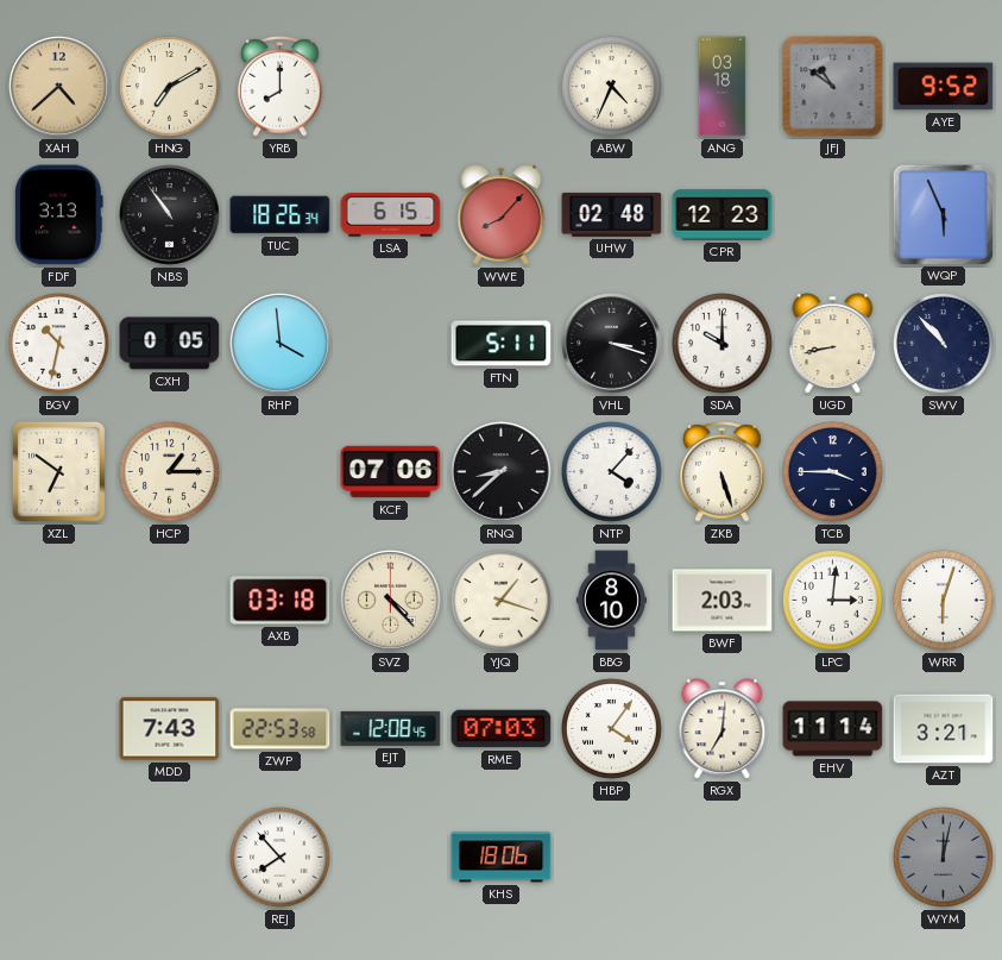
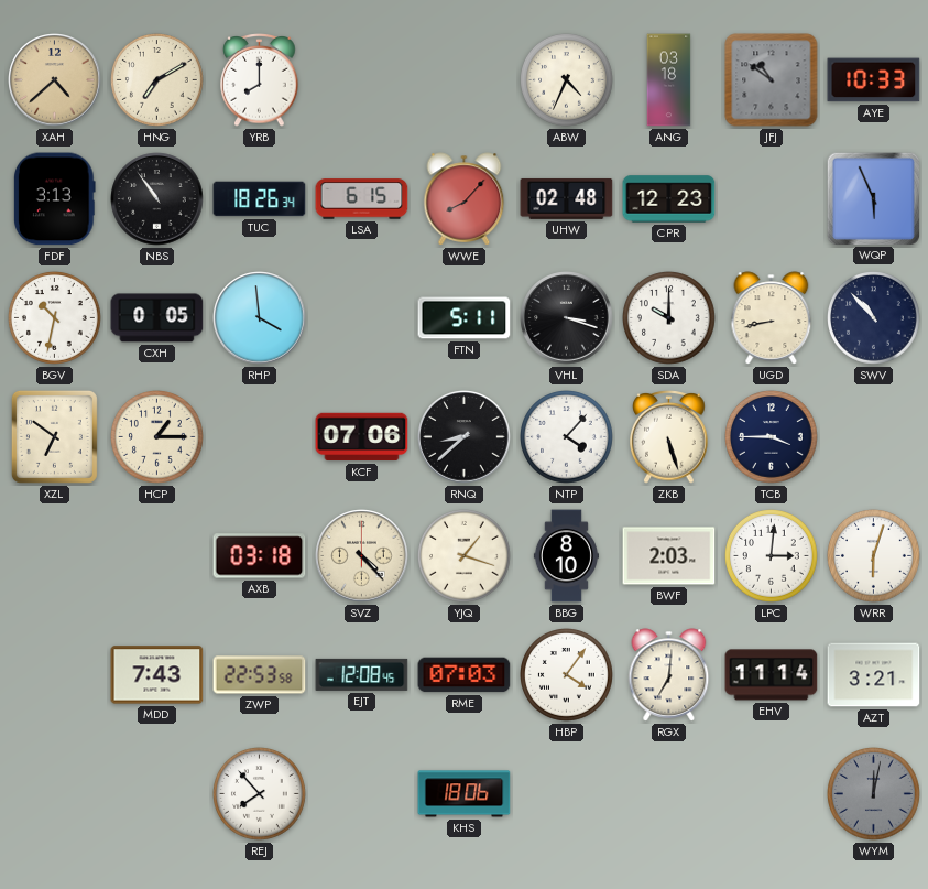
AYE: 9:52 -> 10:33 (874, 80)
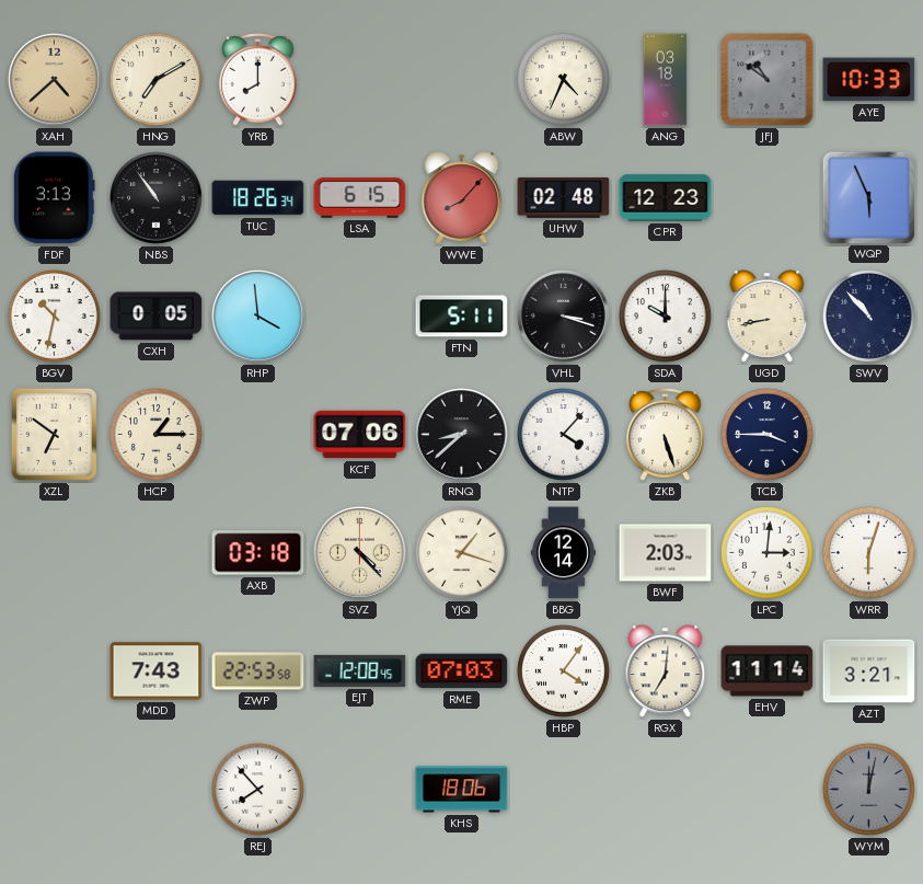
BBG: 8:10 -> 12:14 (563, 553)
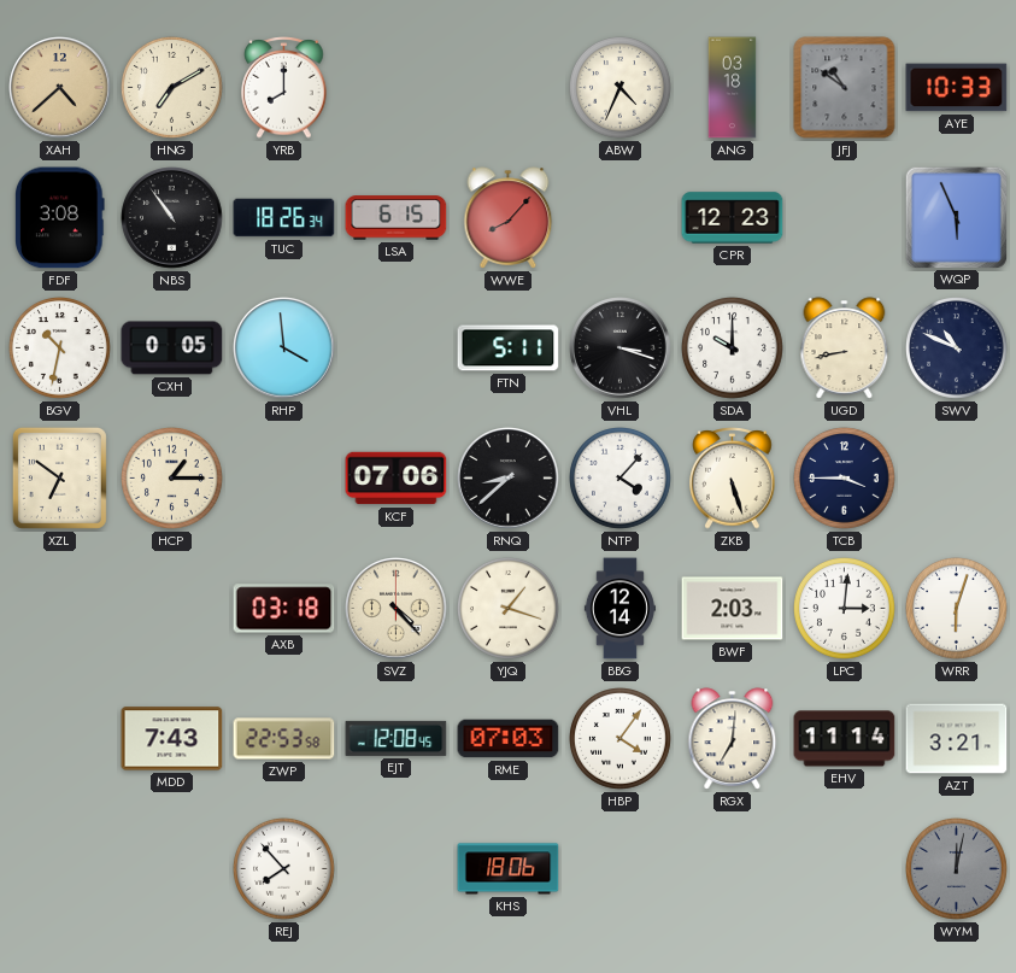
FDF: 3:13 -> 3:08 (60, 218)
UHW: 02:48 -> none (564, 197)
SWV: 10:53 -> 10:49 (957, 348)
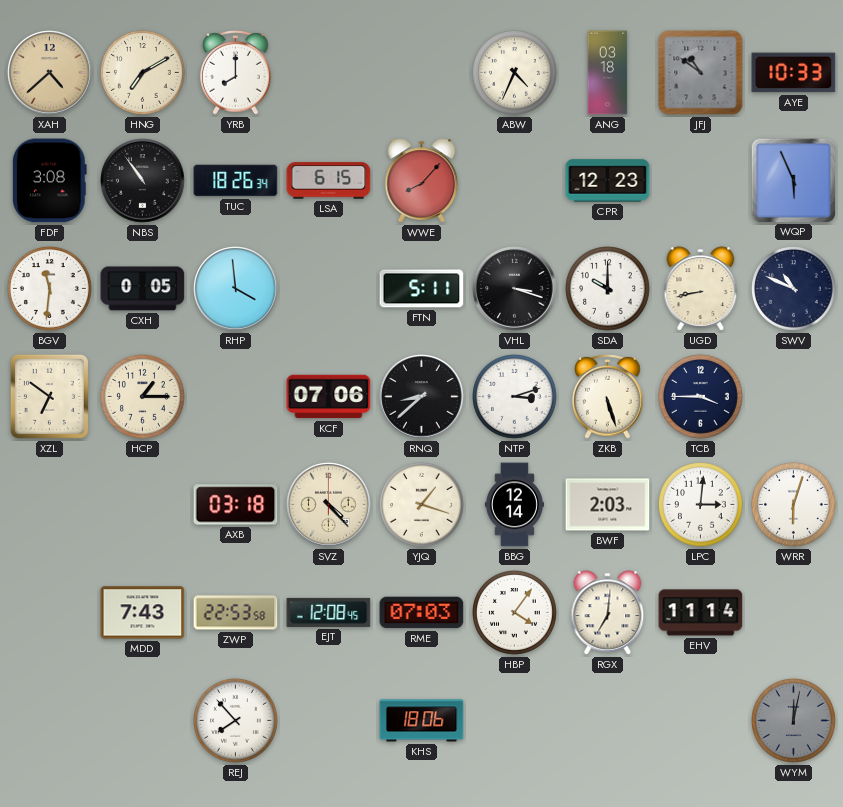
BGV: 10:32 -> 11:31 (50, 289)
NTP: 4:07 -> 3:12 (515, 397)
AZT: 3:21 -> none (957, 739)
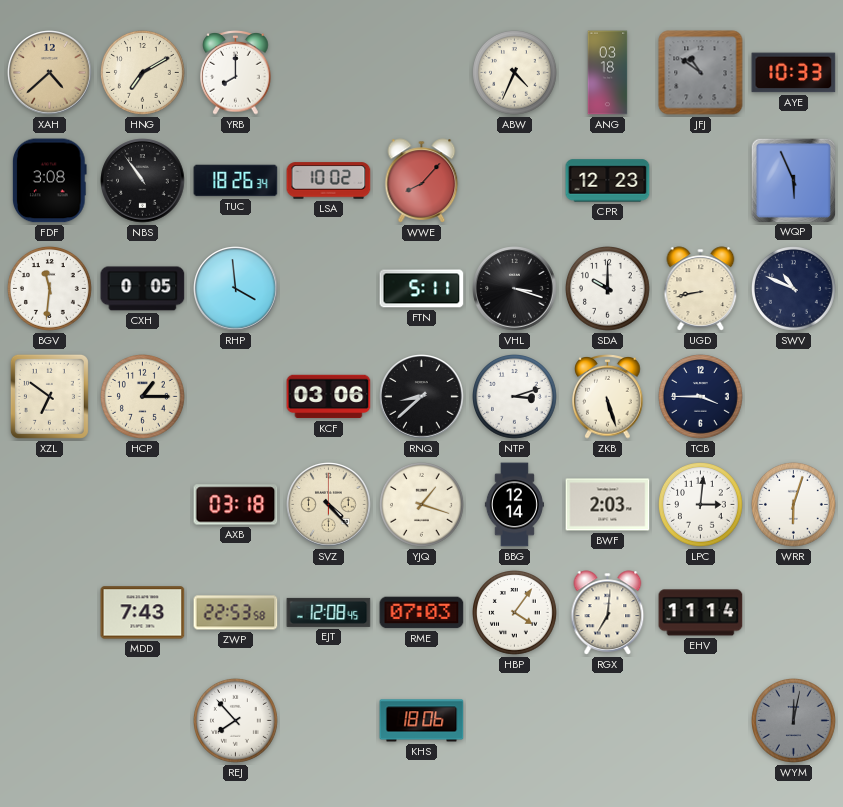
LSA: 6:15 -> 10:02 (329, 181)
KCF: 07:06 -> 03:06 (329, 397)
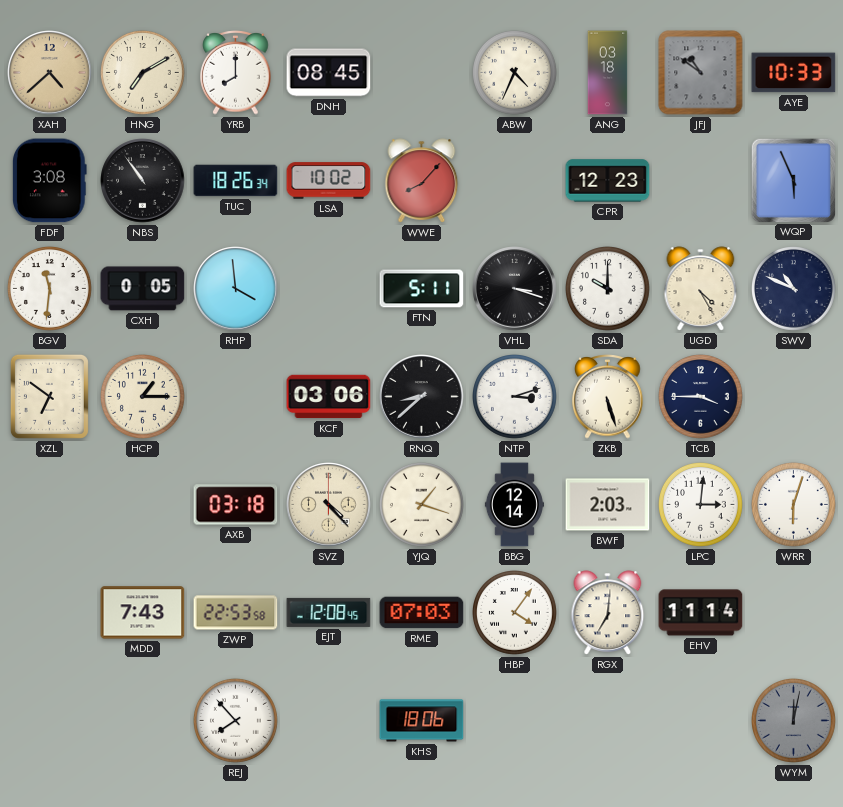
DNH: none -> 08:45 (329, 73)
UGD: 8:43 -> 4:25 (701, 289)
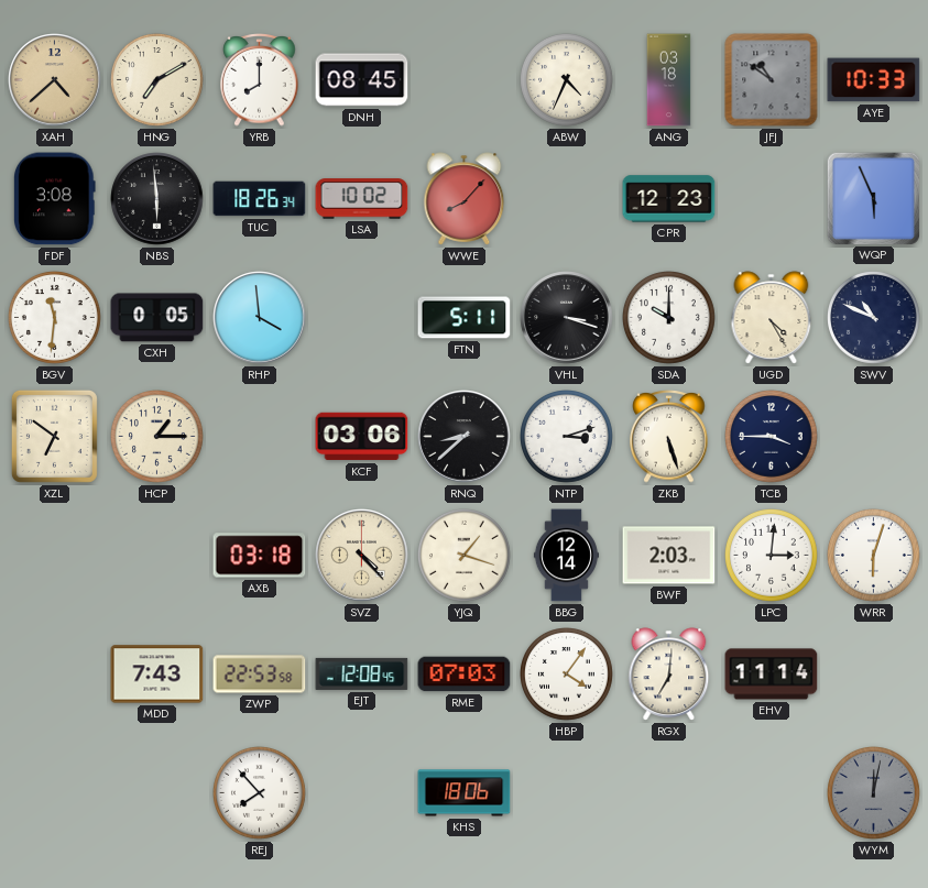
NBS: 10:54 -> 5:59 (157, 199)
